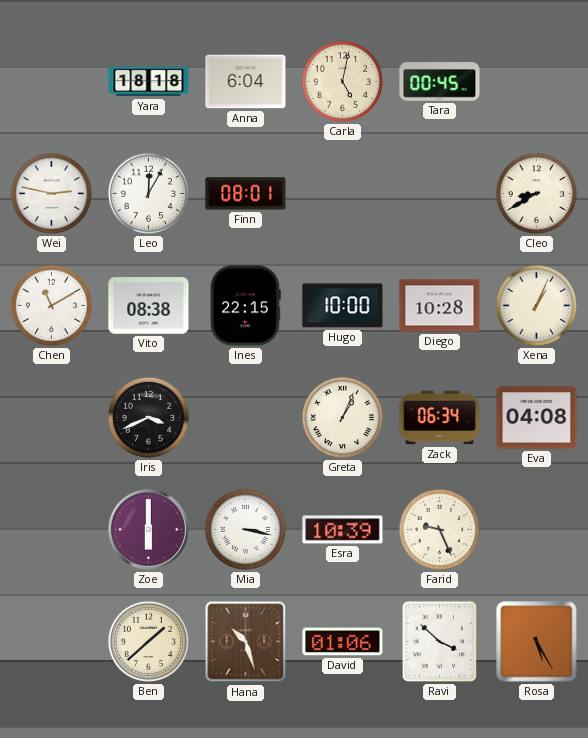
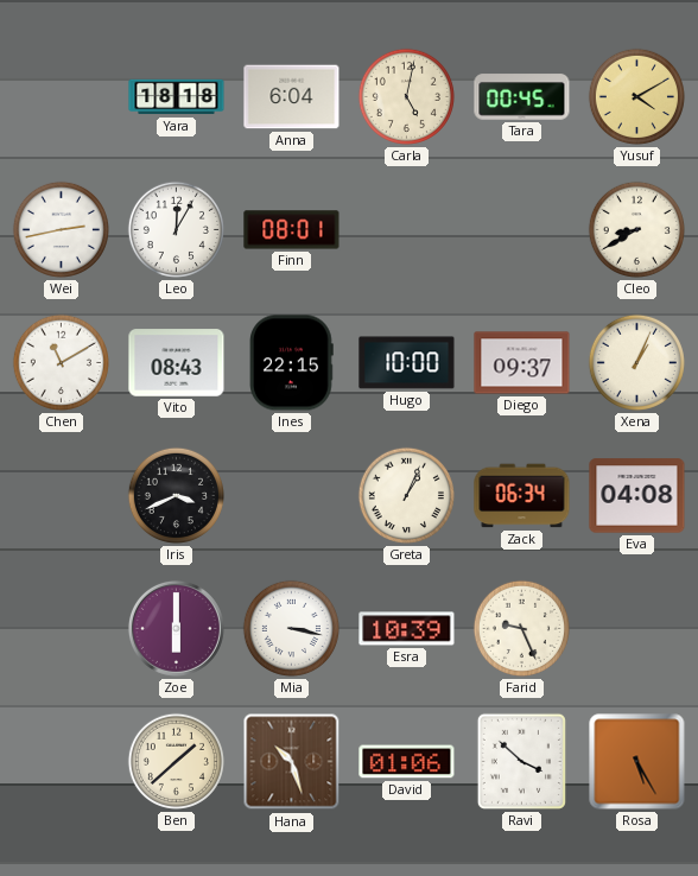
Yusuf: none -> 4:10 (636, 96)
Wei: 2:47 -> 2:43 (61, 229)
Vito: 08:38 -> 08:43 (177, 363)
Diego: 10:28 -> 09:37 (522, 363)
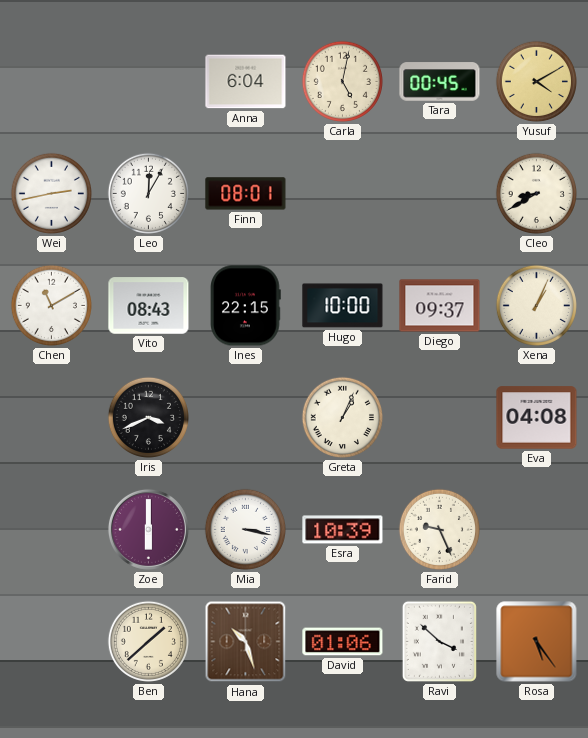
Yara: 18:18 -> none (177, 97)
Zack: 06:34 -> none (522, 496)
Rosa: 5:25 -> 5:24 (537, 642)
